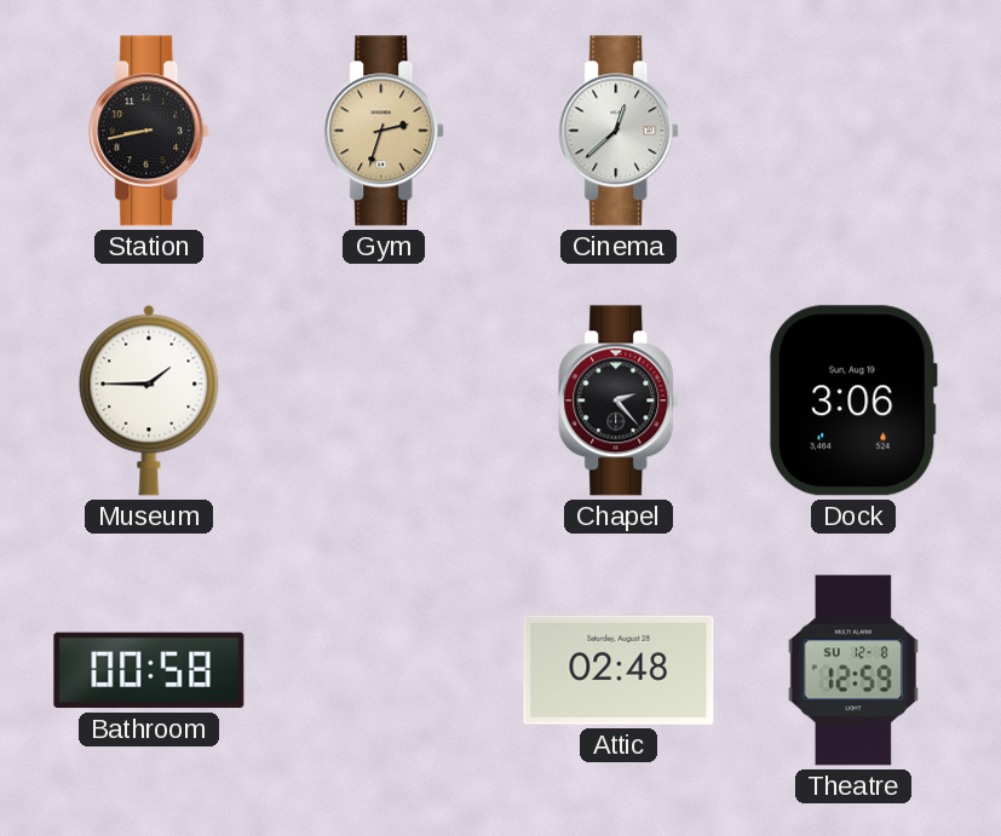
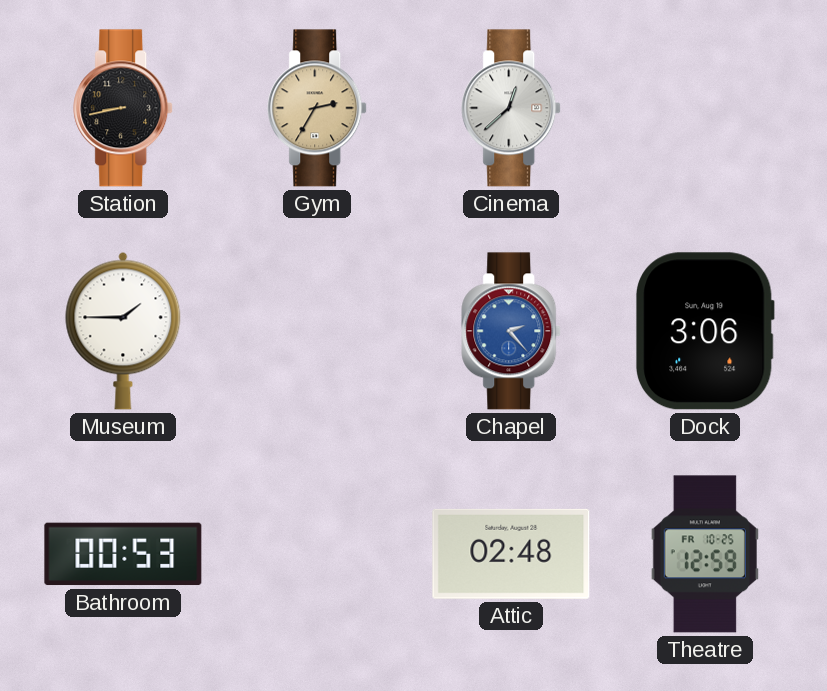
Gym: 2:33 -> 2:35 (318, 108)
Chapel dial: black -> blue (512, 331)
Bathroom: 00:58 -> 00:53 (123, 554)
Theatre date: SU 12-8 -> FR 10-25 (705, 554)
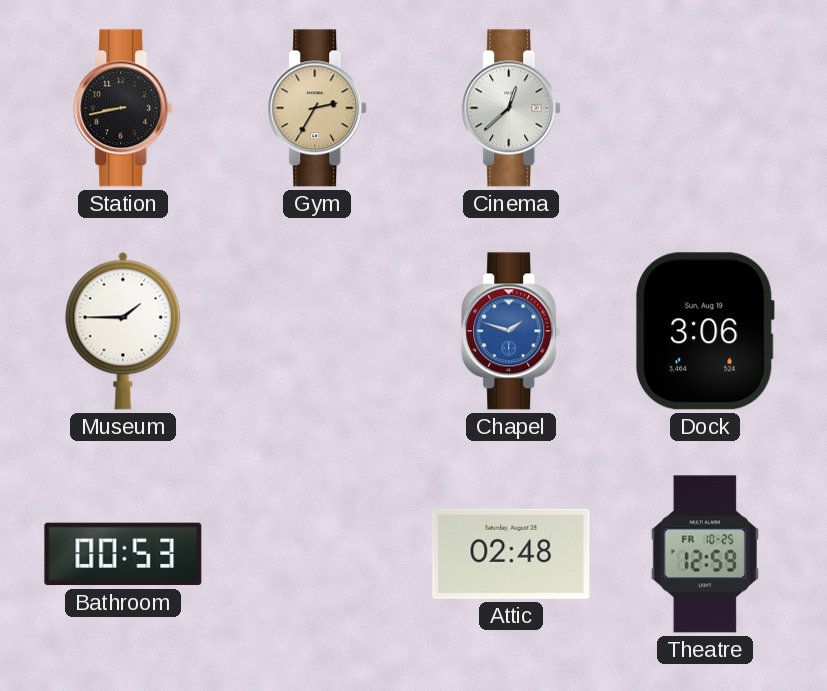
Chapel: 2:23 -> 1:48 (512, 331)
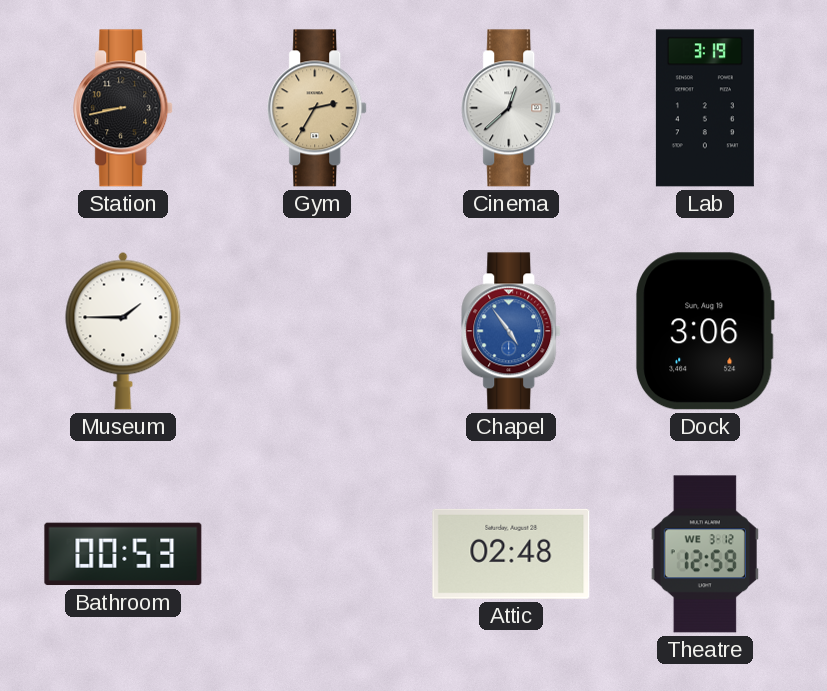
Lab: none -> 3:19 (705, 108)
Chapel: 1:48 -> 4:54 (512, 331)
Theatre date: FR 10-25 -> WE 3-12 (705, 554)
